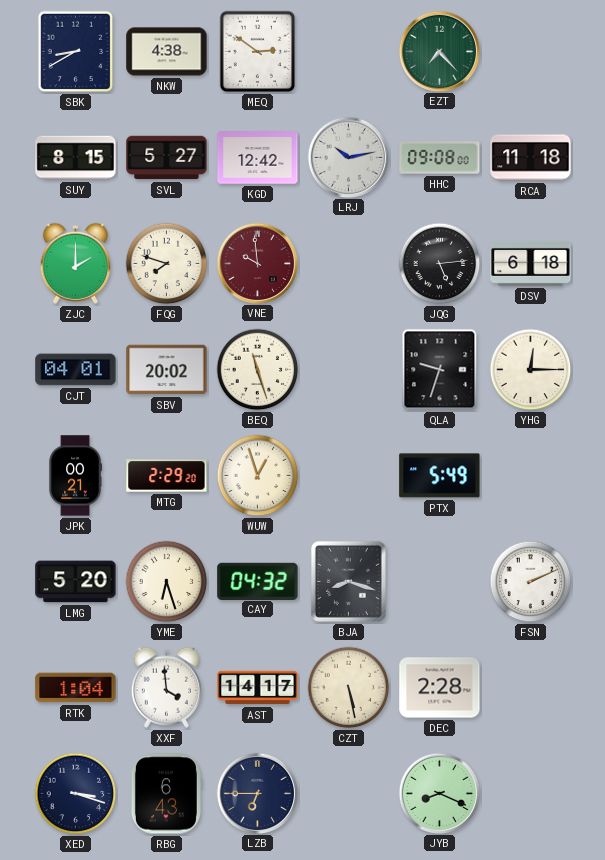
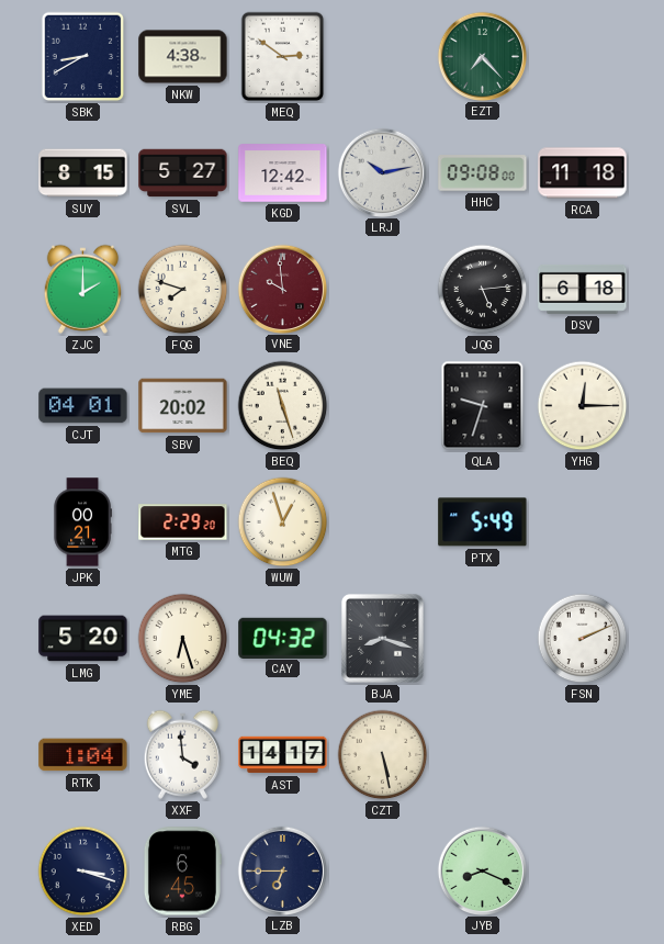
DEC: 2:28 -> none (440, 688)
RBG: 6:43 -> 6:45 (182, 872)
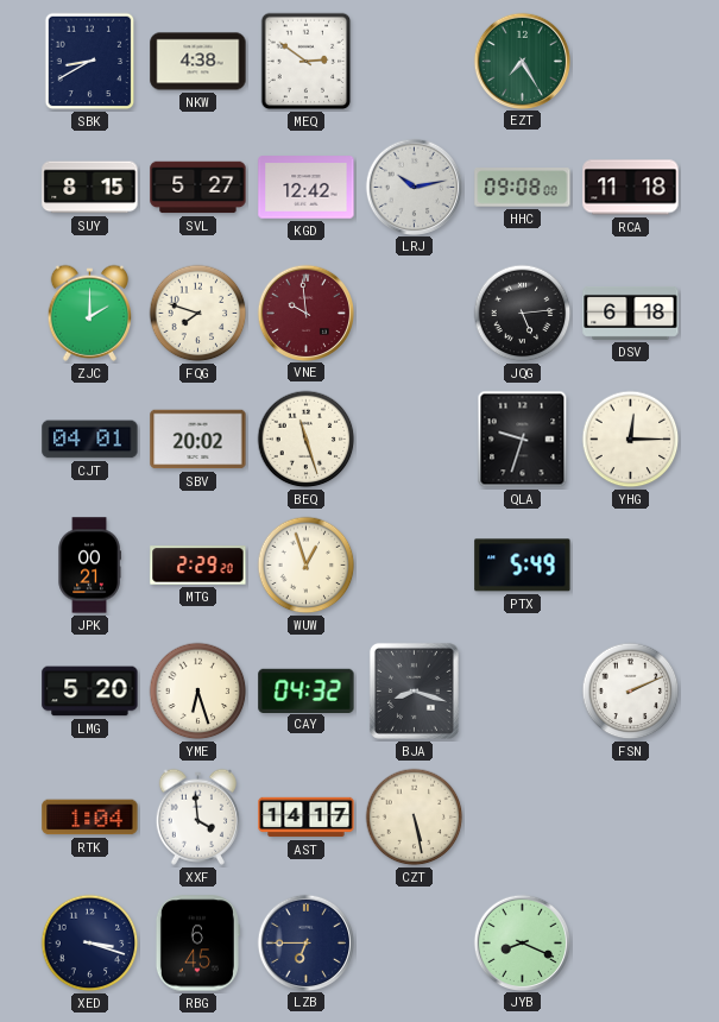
EZT: 7:23 -> 7:25 (522, 61)
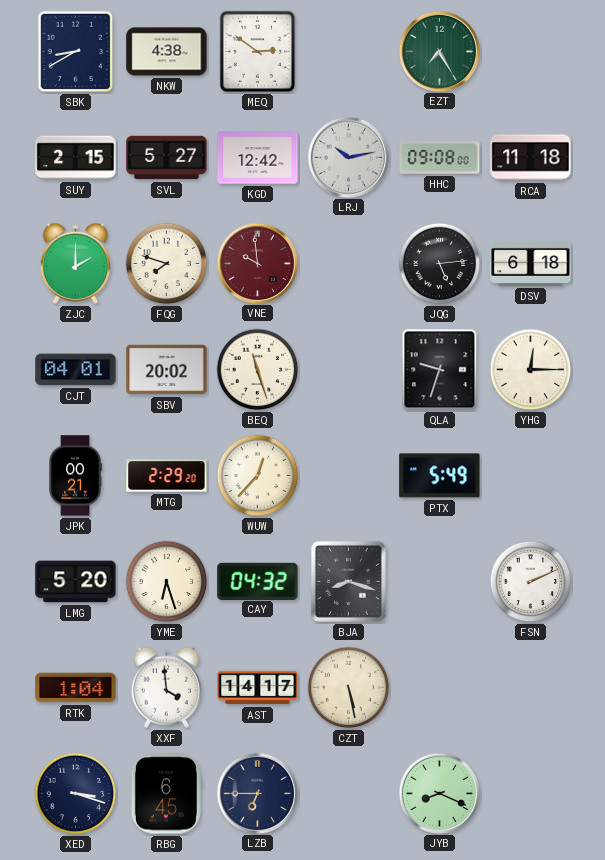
SUY: 8:15 -> 2:15 (76, 158)
WUW: 12:57 -> 12:37 (258, 476)
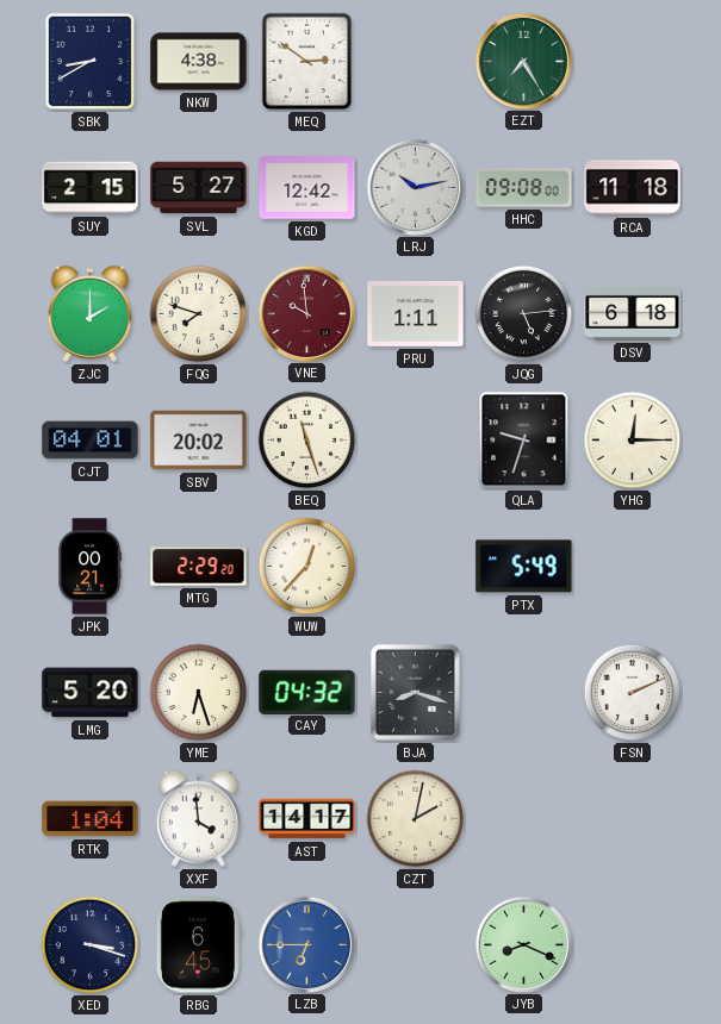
PRU: none -> 1:11 (416, 314)
CZT: 5:28 -> 2:02 (416, 819)
LZB dial: navy -> blue (306, 944)
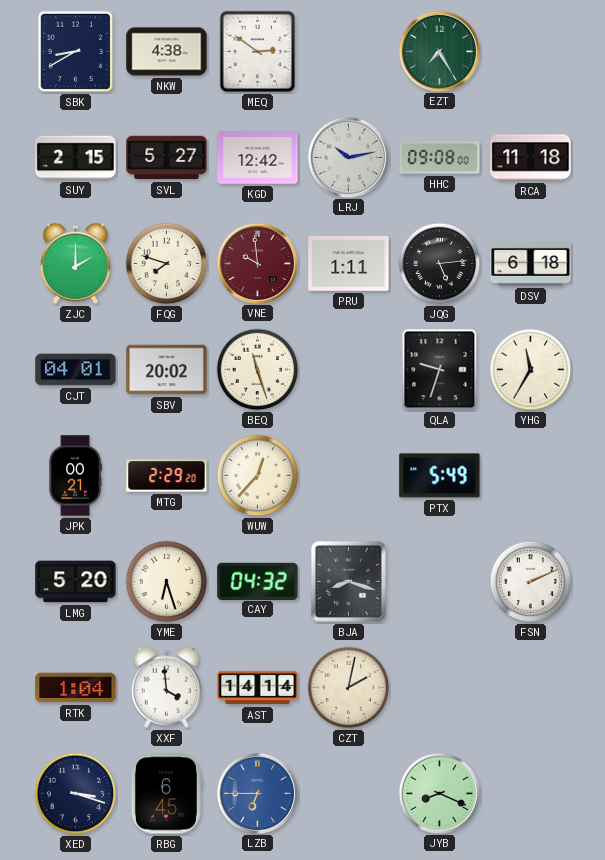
YHG: 12:15 -> 11:35 (531, 370)
AST: 14:17 -> 14:14 (258, 688)
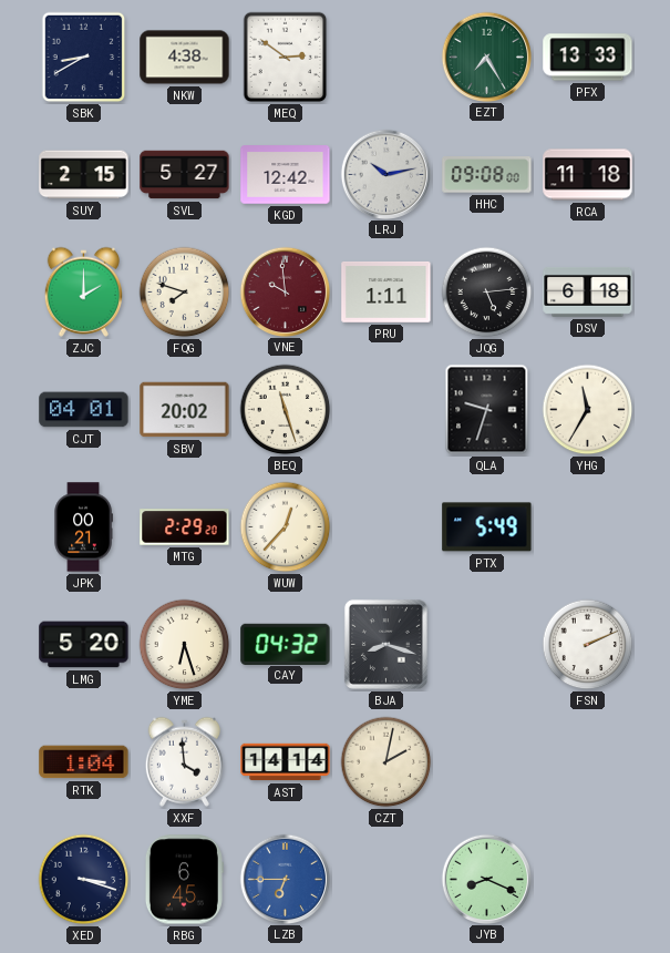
PFX: none -> 13:33 (588, 58)
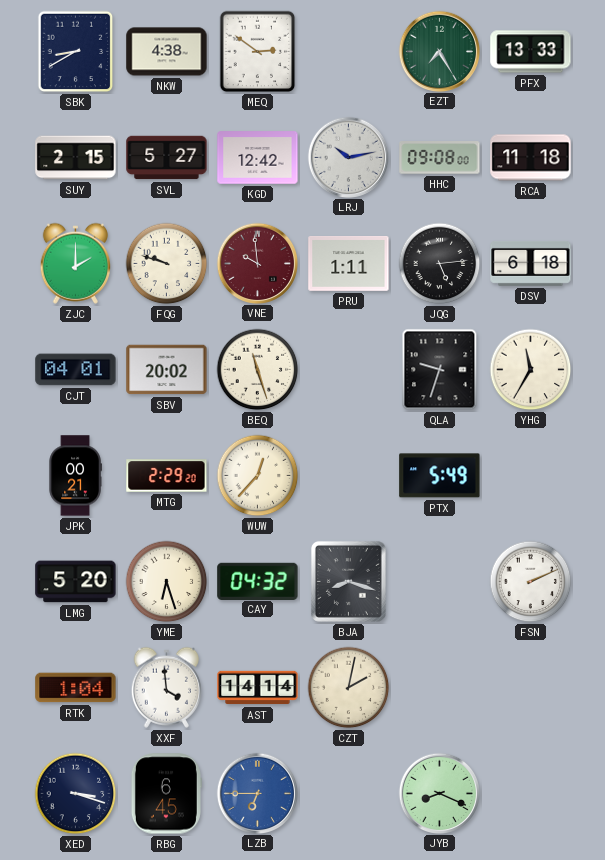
FQG: 7:48 -> 9:48 (167, 264)
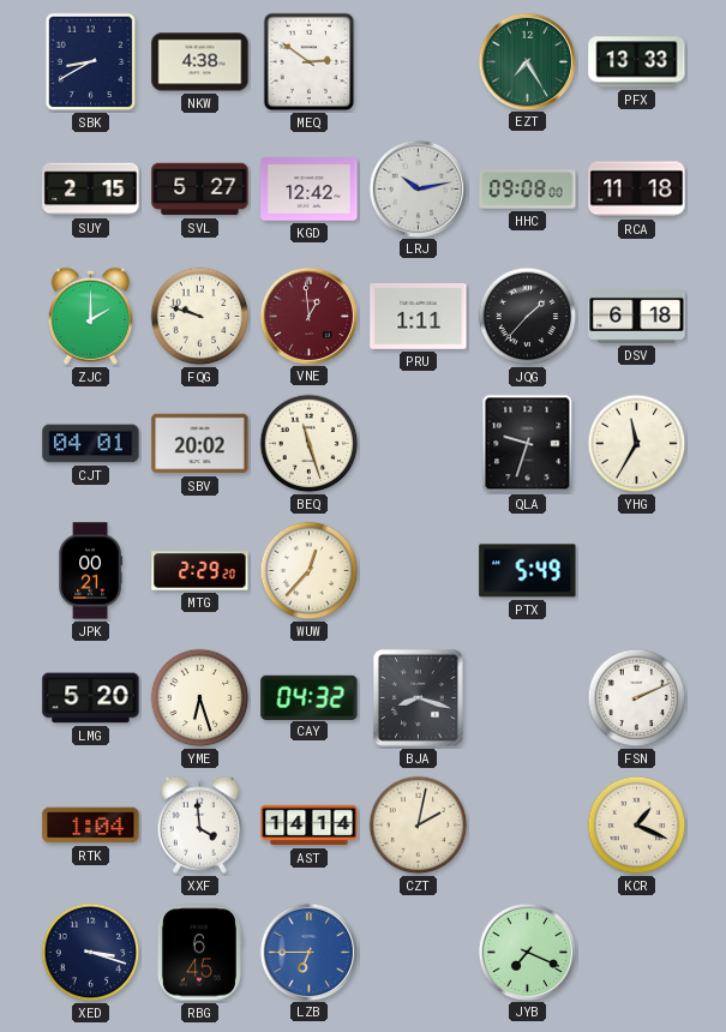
VNE: 9:59 -> 12:59 (308, 316)
JQG: 5:14 -> 1:37 (528, 317)
KCR: none -> 1:19 (637, 826)
JYB: 8:19 -> 7:19 (527, 952)
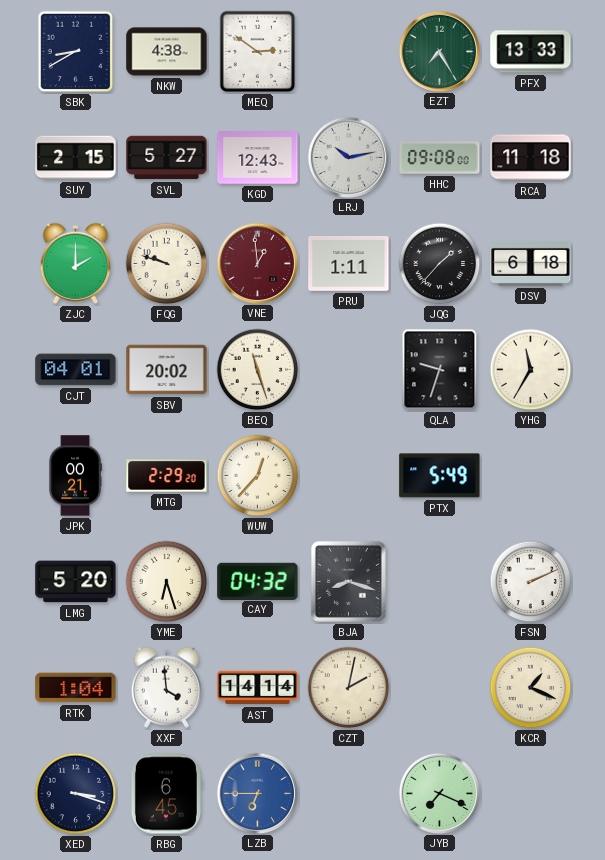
KGD: 12:42 -> 12:43 (258, 158)
